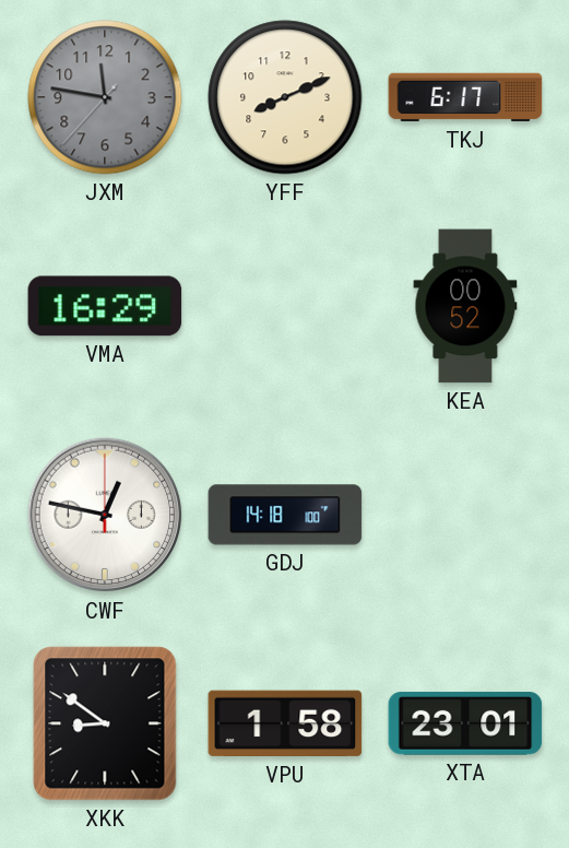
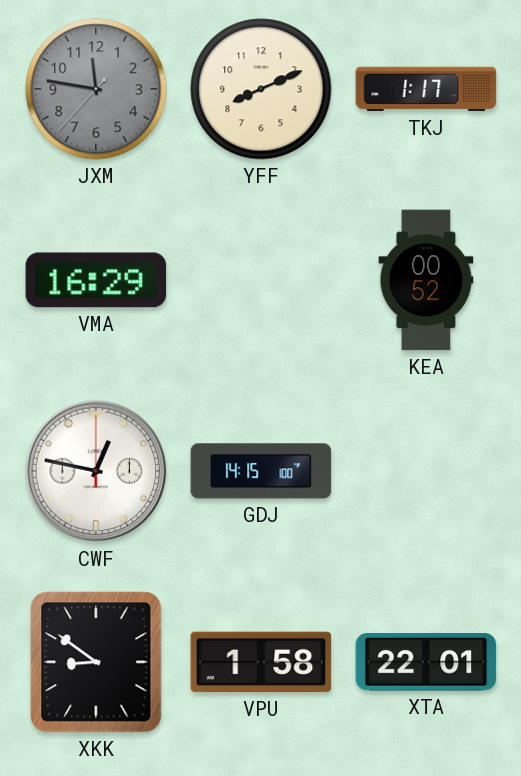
TKJ: 6:17 -> 1:17 (426, 89)
GDJ: 14:18 -> 14:15 (261, 471)
XTA: 23:01 -> 22:01 (426, 662)
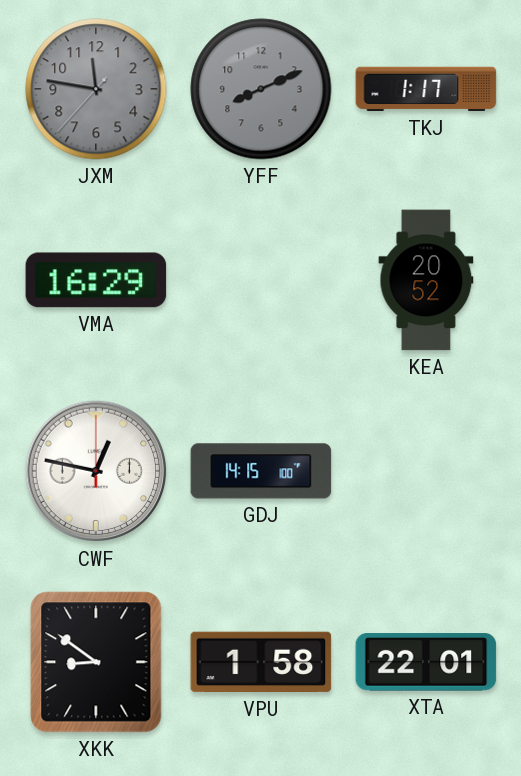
YFF dial: cream -> grey (261, 89)
KEA: 00:52 -> 20:52 (426, 280)
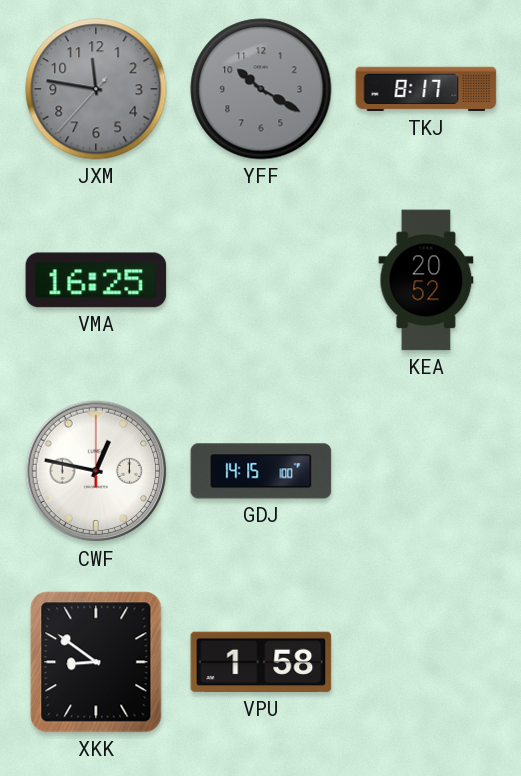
YFF: 8:11 -> 10:20 (261, 89)
TKJ: 1:17 -> 8:17 (426, 89)
VMA: 16:29 -> 16:25 (96, 280)
XTA: 22:01 -> none (426, 662)
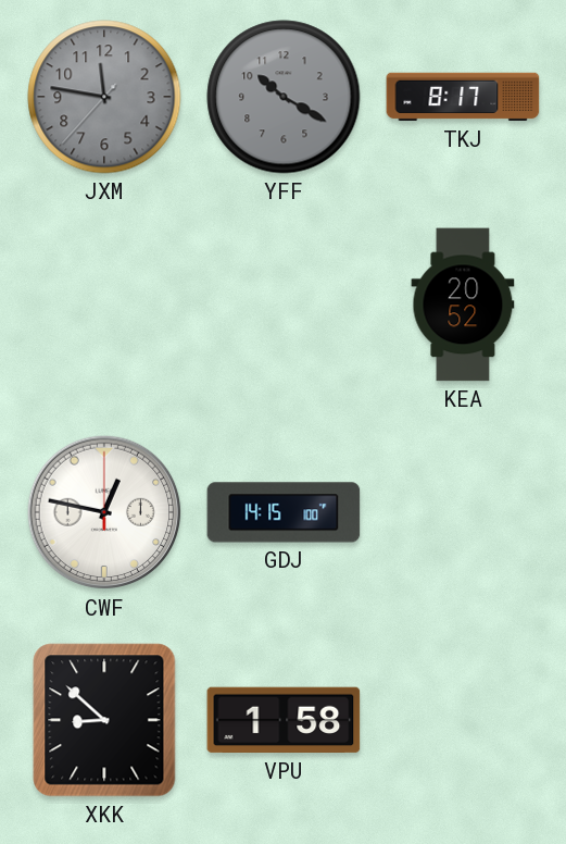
VMA: 16:25 -> none (96, 280)
XKK: 8:51 -> 8:52 (104, 720)
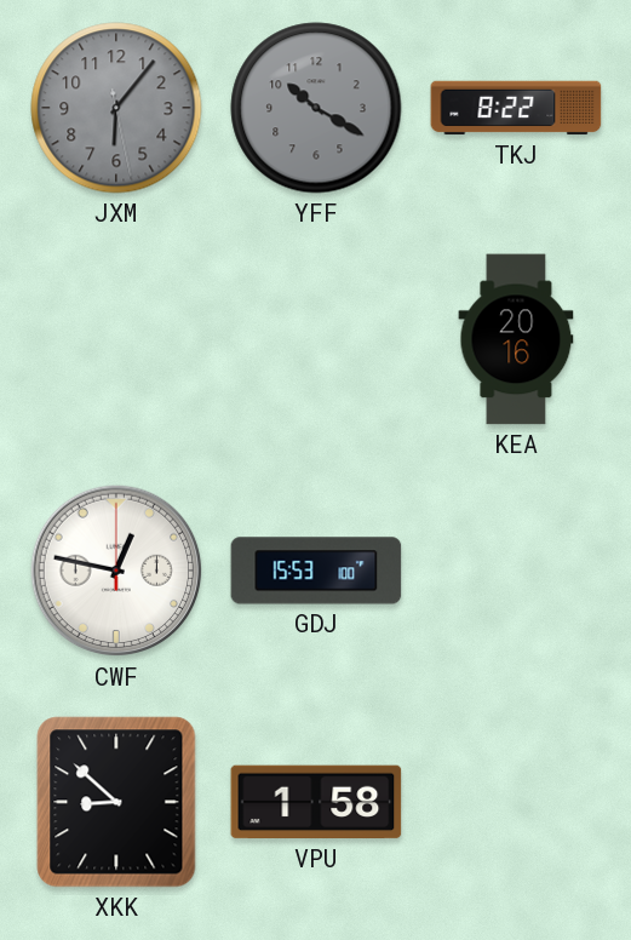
JXM: 11:46 -> 6:06 (116, 108)
TKJ: 8:17 -> 8:22 (516, 108)
KEA: 20:52 -> 20:16 (516, 339)
GDJ: 14:15 -> 15:53 (316, 571)
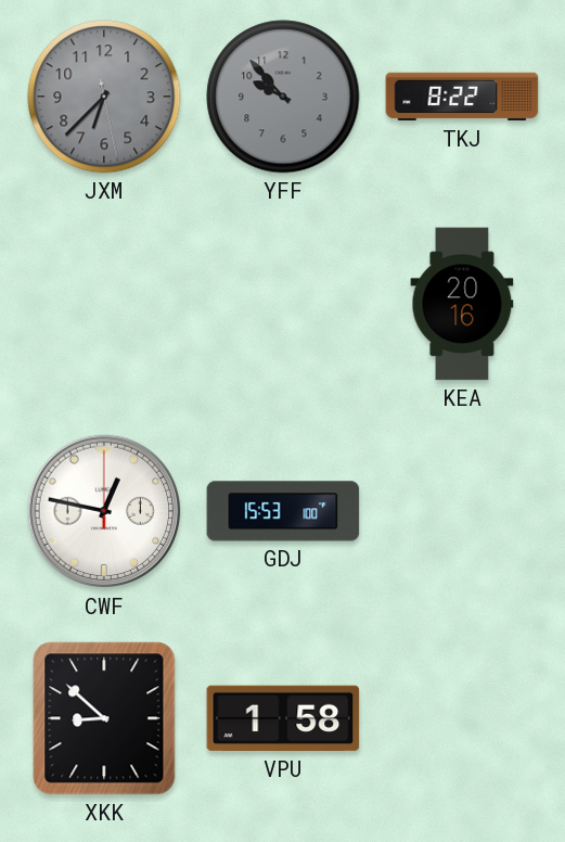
JXM: 6:06 -> 6:37 (104, 97)
YFF: 10:20 -> 9:53 (283, 97)
